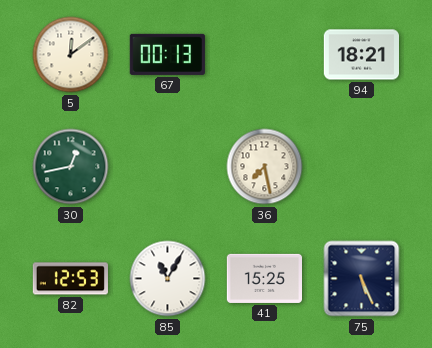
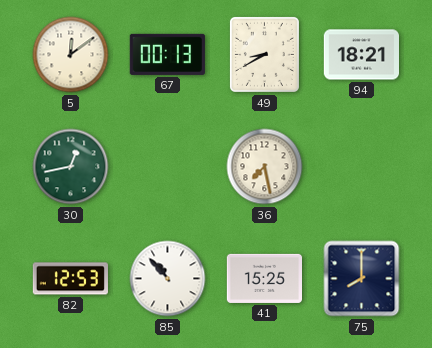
49: none -> 8:40 (264, 54)
85: 11:05 -> 10:53 (168, 279)
75: 5:26 -> 8:00 (362, 279)
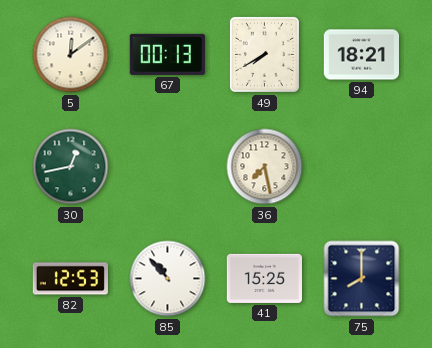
49: 8:40 -> 7:40 (264, 54)
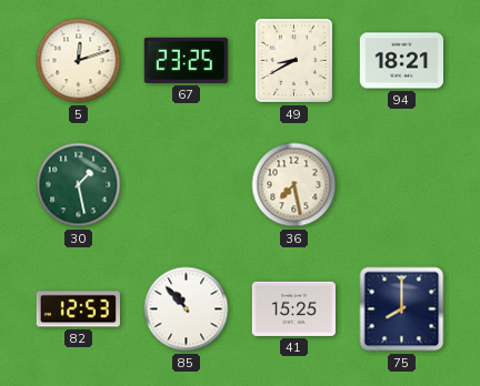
5: 12:09 -> 12:12 (79, 61)
67: 00:13 -> 23:25 (186, 60)
49: 7:40 -> 8:40 (293, 60)
30: 12:43 -> 1:28 (79, 185)
